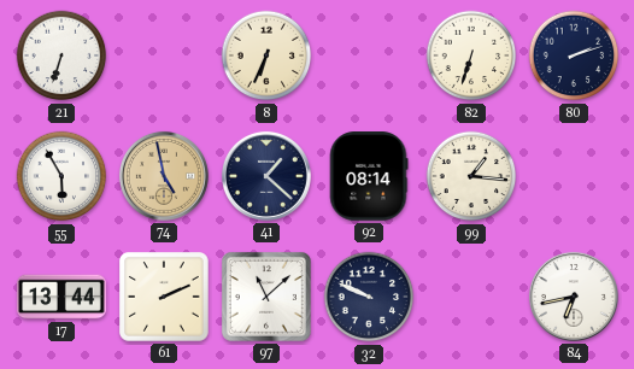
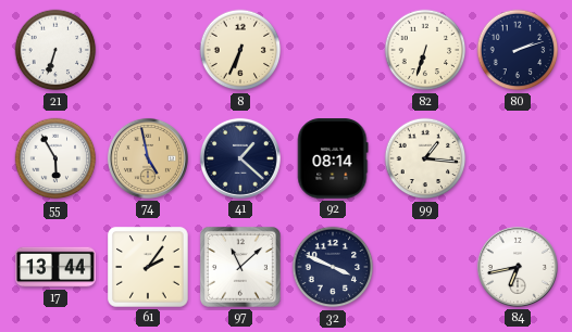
61: 2:11 -> 2:06 (149, 268)
32: 9:49 -> 3:49 (333, 267)
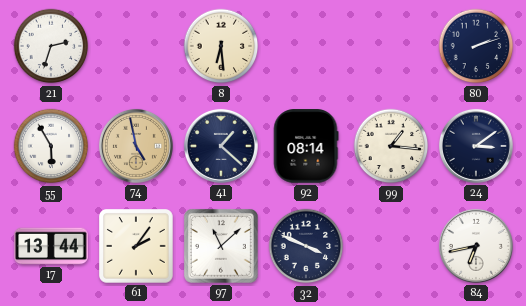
21: 6:33 -> 2:33 (51, 46)
8: 6:34 -> 6:29 (221, 46)
82: 6:33 -> none (425, 50)
24: none -> 3:09 (476, 146)
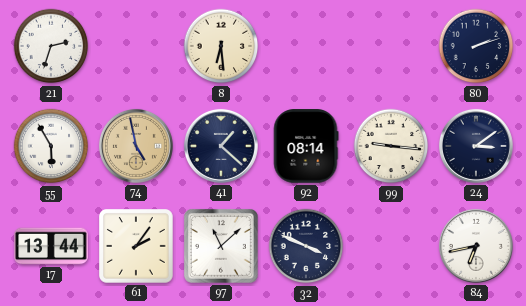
99: 1:16 -> 9:16 (391, 146)
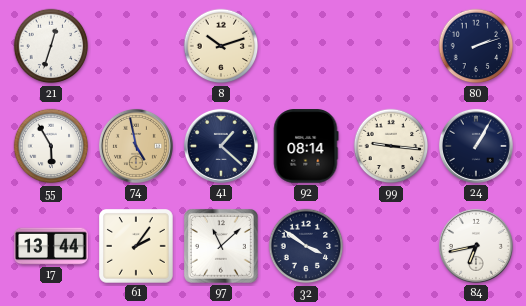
21: 2:33 -> 12:33 (51, 46)
8: 6:29 -> 10:12 (221, 46)
24: 3:09 -> 1:05 (476, 146)
32: 3:49 -> 3:51 (306, 246)
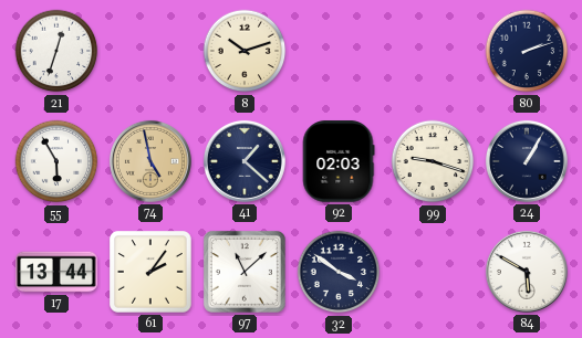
92: 08:14 -> 02:03 (339, 161)
99: 9:16 -> 9:18 (433, 161)
84: 6:43 -> 5:50 (527, 272)
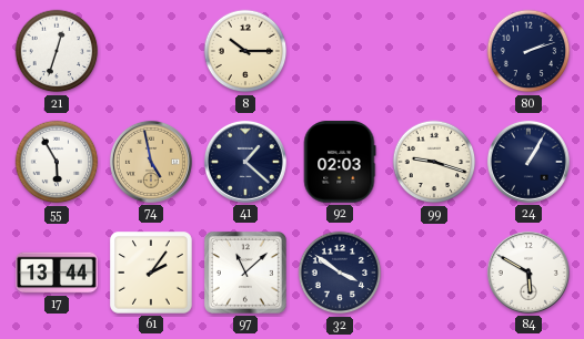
8: 10:12 -> 10:15 (245, 51)
